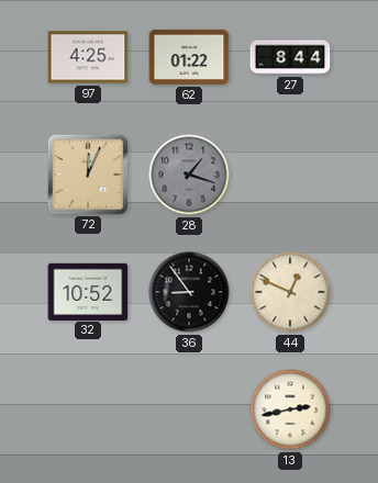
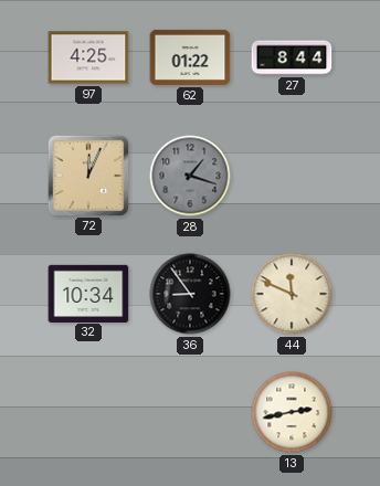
32: 10:52 -> 10:34 (88, 293)
44: 12:49 -> 11:49 (292, 294)
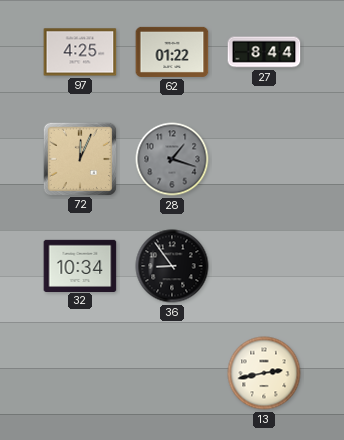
44: 11:49 -> none (292, 294)
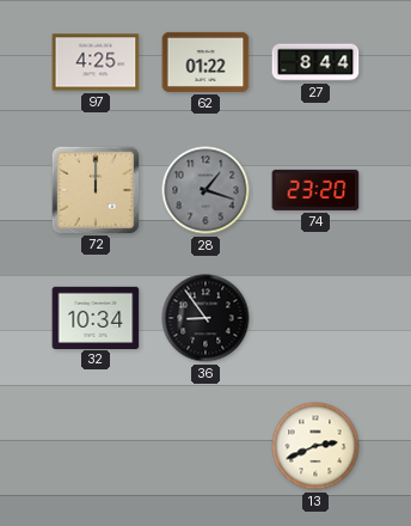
72: 12:04 -> 12:00 (94, 189)
74: none -> 23:20 (315, 190)
13: 2:43 -> 2:41 (315, 446)
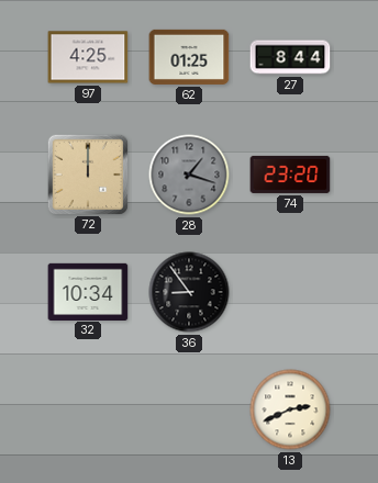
62: 01:22 -> 01:25 (189, 57)
